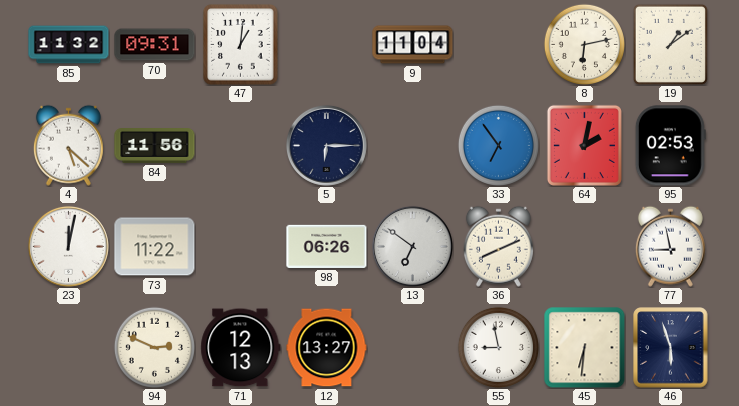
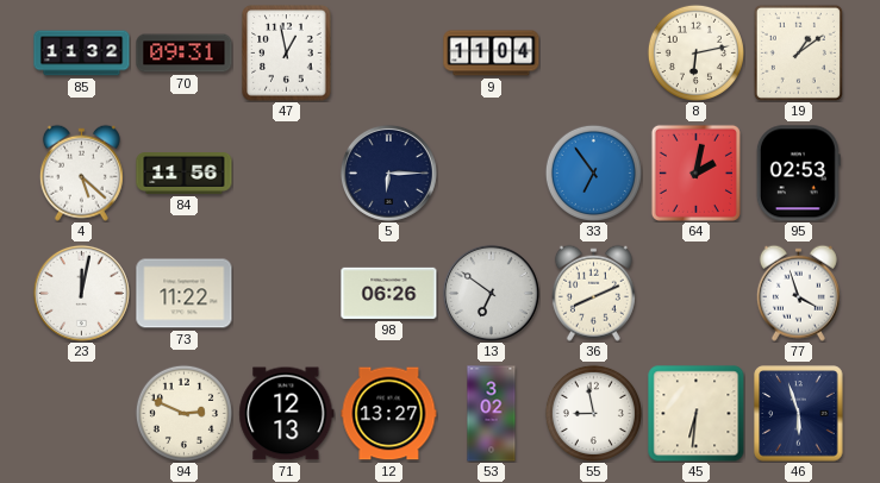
47: 1:01 -> 12:58 (287, 54)
77: 8:58 -> 3:57 (798, 293)
53: none -> 3:02 (492, 414)
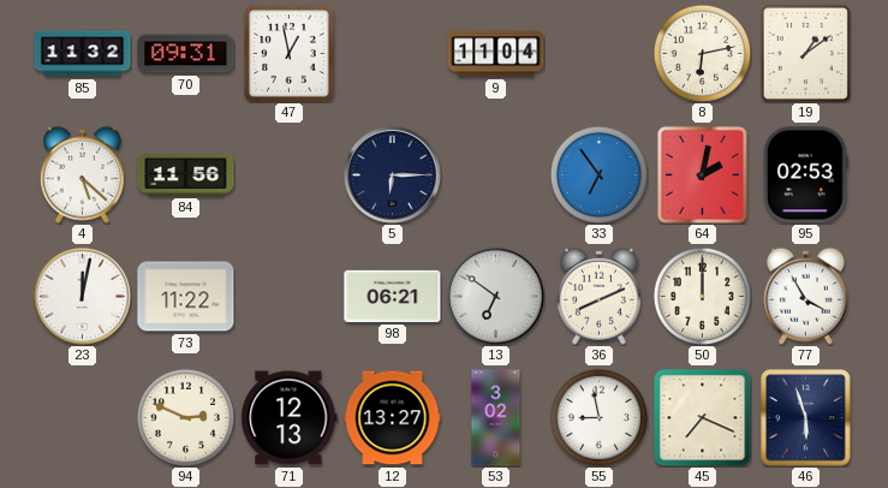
98: 06:26 -> 06:21 (393, 296)
50: none -> 12:00 (702, 296)
77: 3:57 -> 3:55 (805, 296)
45: 6:31 -> 7:19 (703, 418)
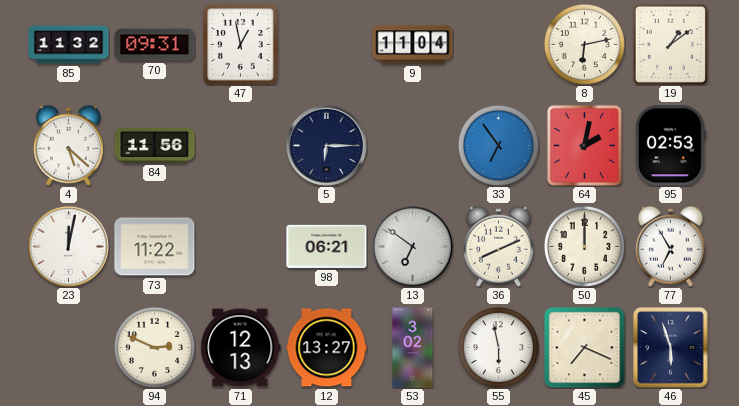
77: 3:55 -> 6:55 (670, 246)
55: 8:58 -> 5:58 (498, 347)
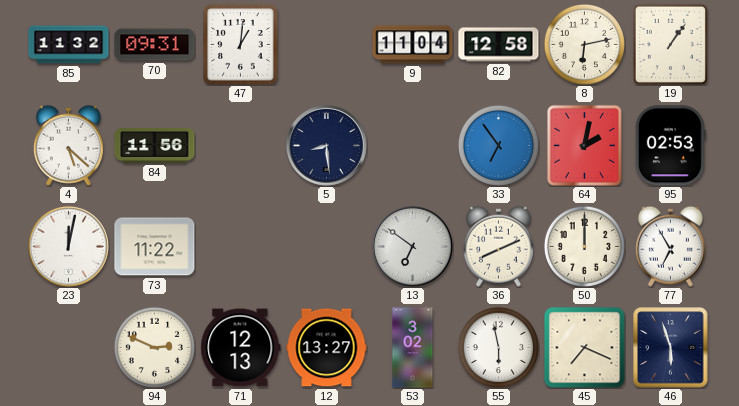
47: 12:58 -> 1:01 (241, 45)
82: none -> 12:58 (499, 45)
19: 1:09 -> 1:06 (670, 44)
5: 6:15 -> 8:29 (326, 145)
98: 06:21 -> none (327, 246)
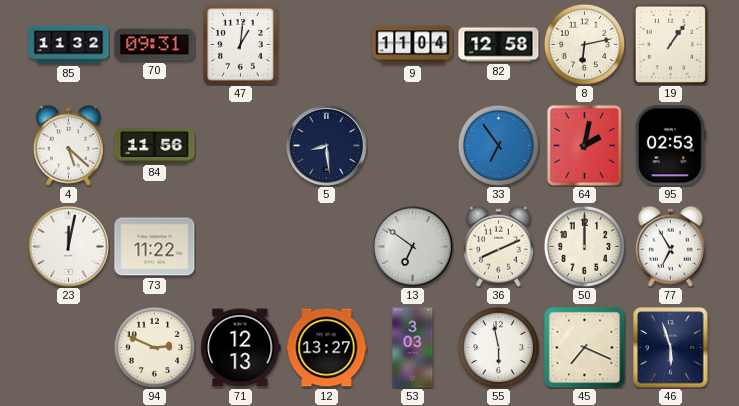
53: 3:02 -> 3:03 (413, 348)
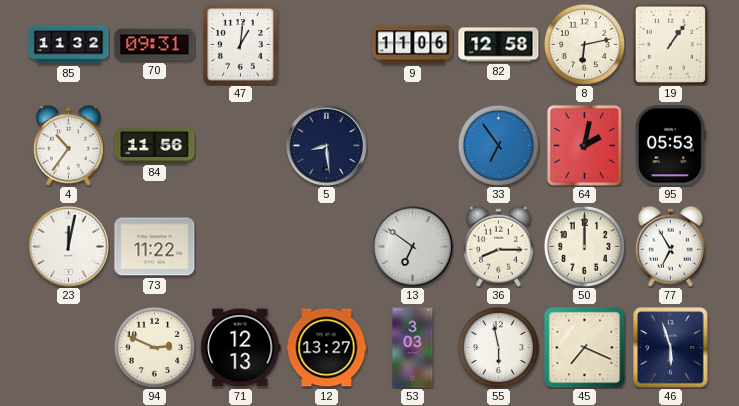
9: 11:04 -> 11:06 (413, 45)
4: 5:22 -> 10:36 (68, 145)
95: 02:53 -> 05:53 (670, 146)
36: 8:11 -> 8:15 (498, 246)
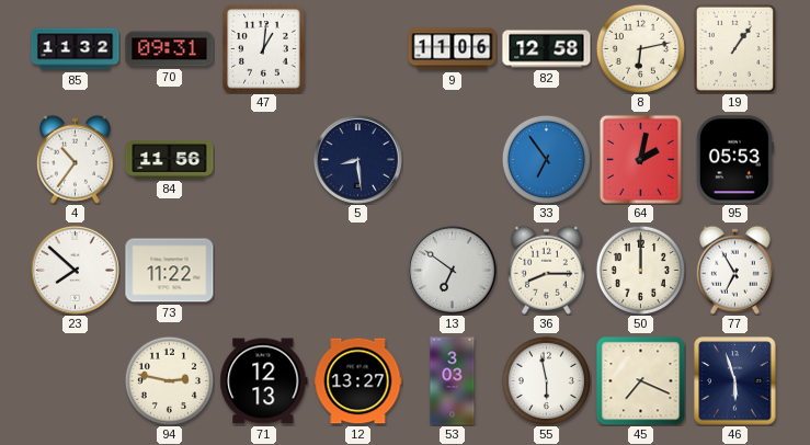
23: 12:02 -> 7:52 (75, 270)
94: 2:49 -> 2:47 (169, 380)
